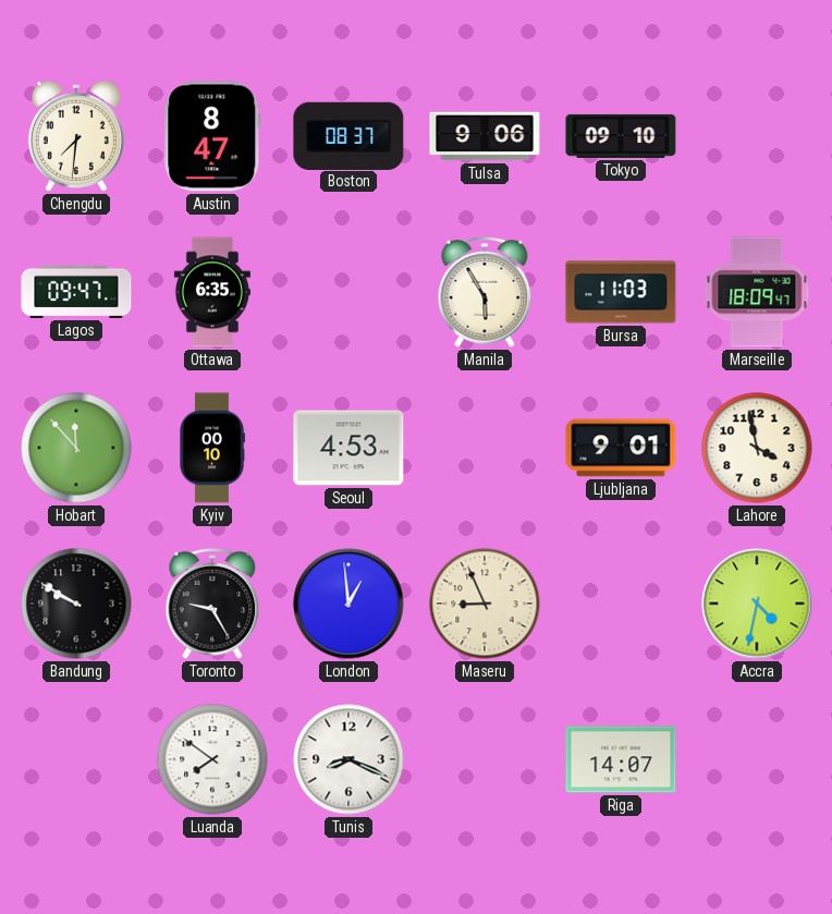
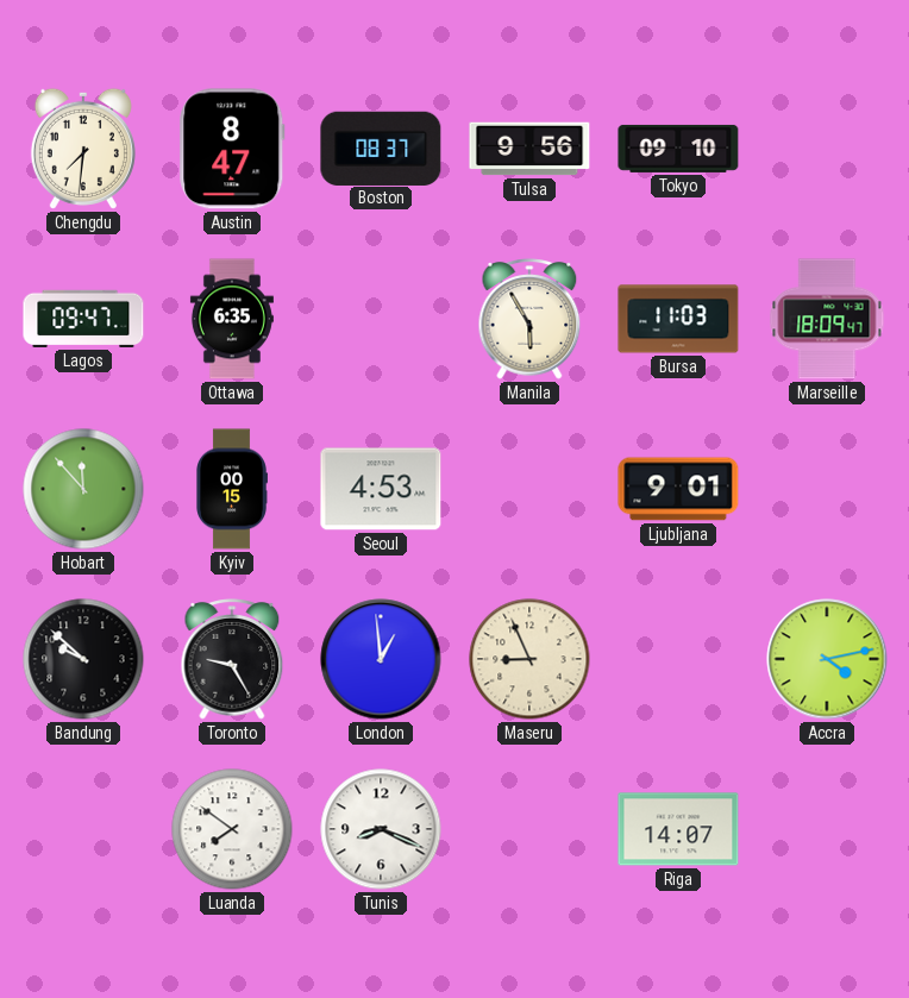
Tulsa: 9:06 -> 9:56 (529, 149)
Kyiv: 00:10 -> 00:15 (232, 489)
Lahore: 3:58 -> none (757, 448)
Bandung: 9:50 -> 9:52 (83, 659)
Accra: 4:32 -> 4:13 (827, 659)
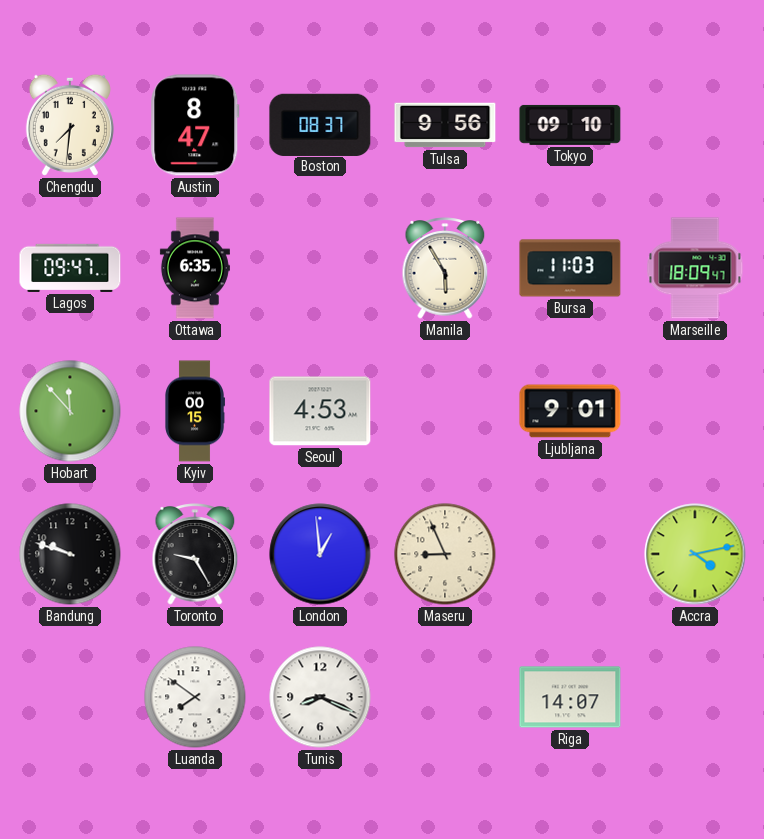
Bandung: 9:52 -> 9:48 (70, 554)
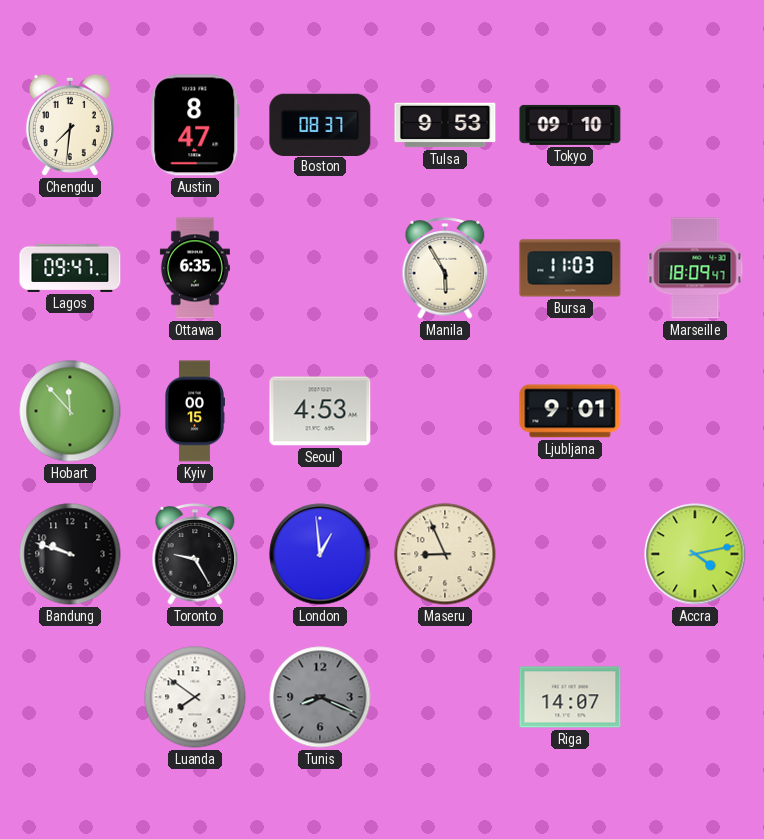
Tulsa: 9:56 -> 9:53 (445, 125)
Tunis dial: white -> grey (320, 697)
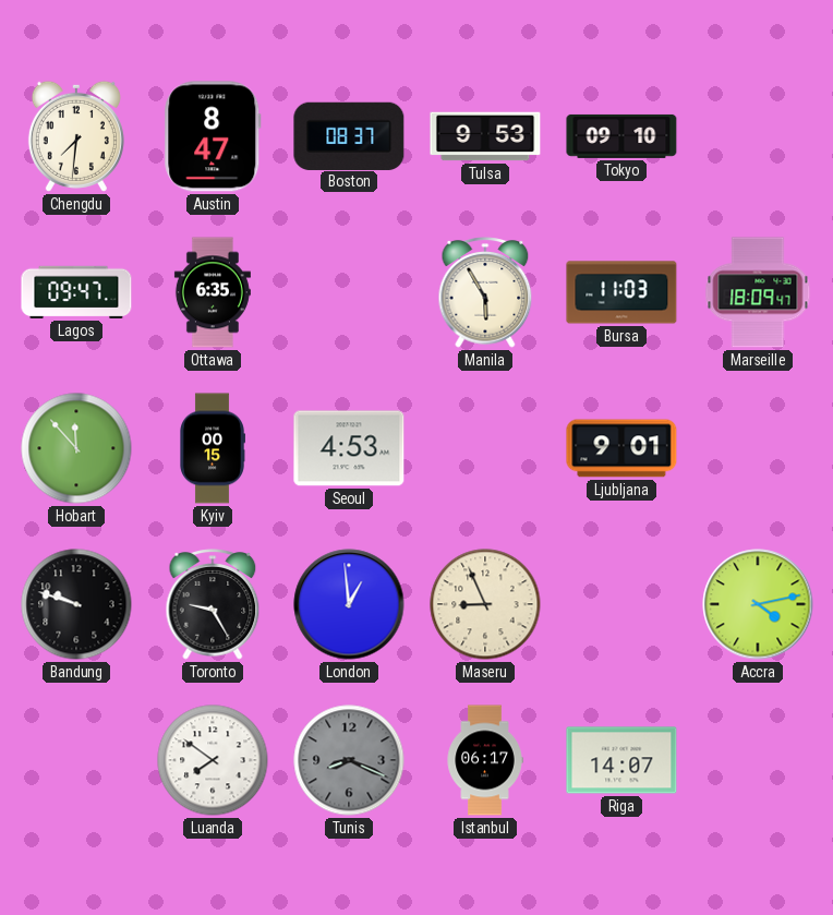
Istanbul: none -> 06:17 (485, 760)
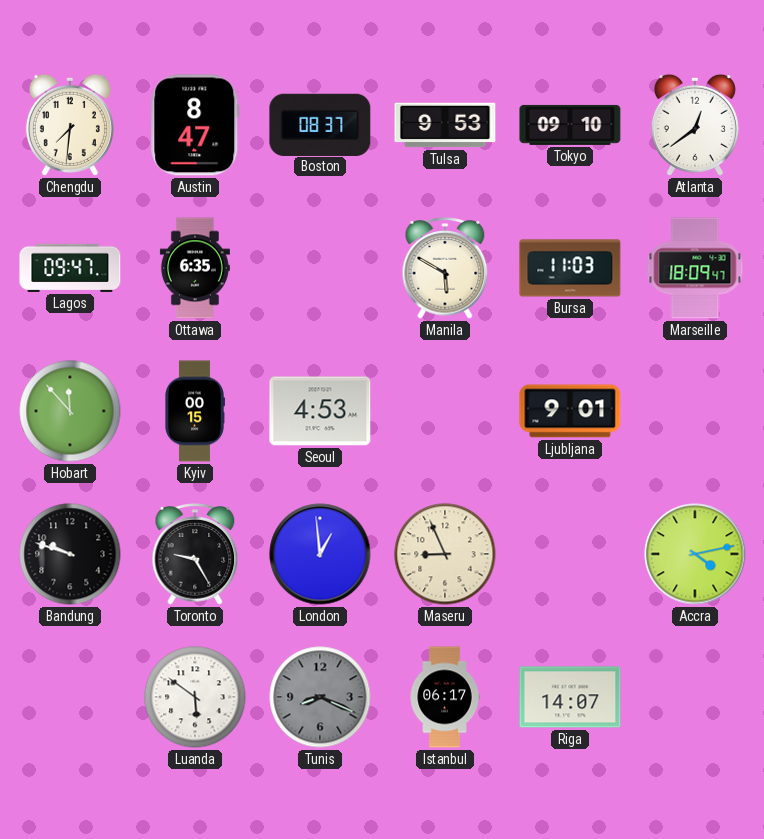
Atlanta: none -> 12:39 (695, 125)
Manila: 5:55 -> 5:50 (445, 268)
Luanda: 7:51 -> 5:51 (195, 697)
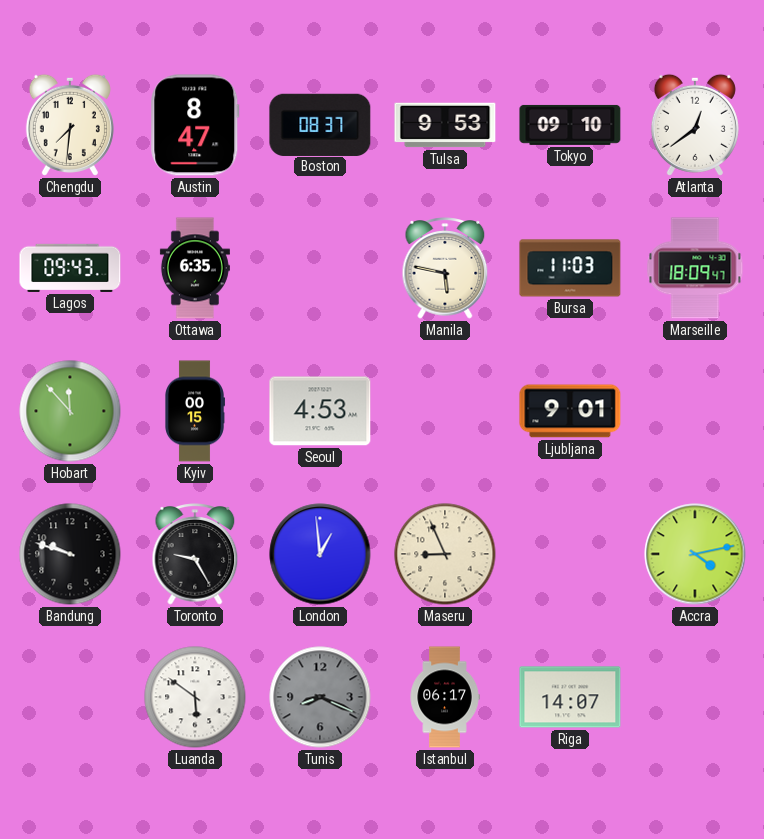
Lagos: 09:47 -> 09:43 (70, 268)
Manila: 5:50 -> 5:47 (445, 268)
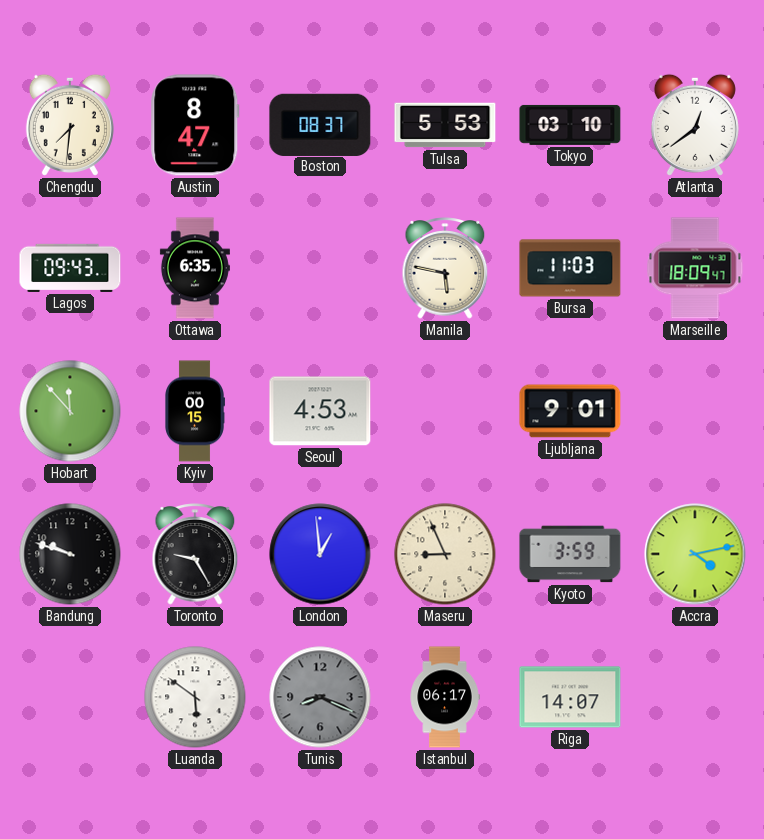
Tulsa: 9:53 -> 5:53 (445, 125)
Tokyo: 09:10 -> 03:10 (570, 125)
Kyoto: none -> 3:59 (570, 554)
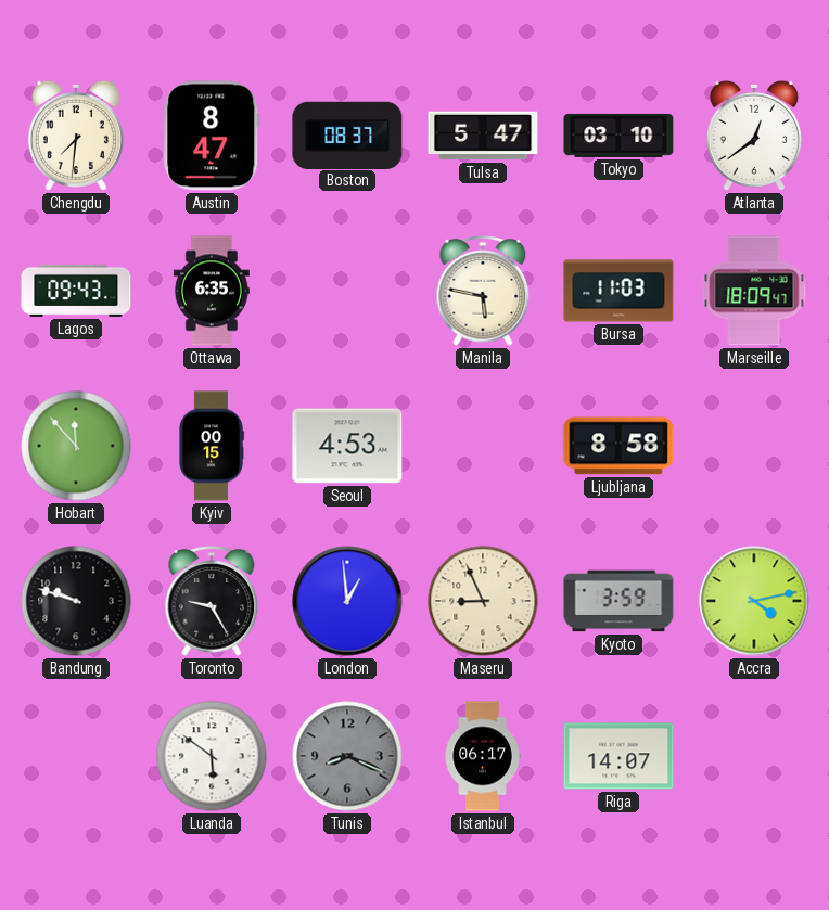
Tulsa: 5:53 -> 5:47 (483, 136)
Ljubljana: 9:01 -> 8:58 (618, 446)
